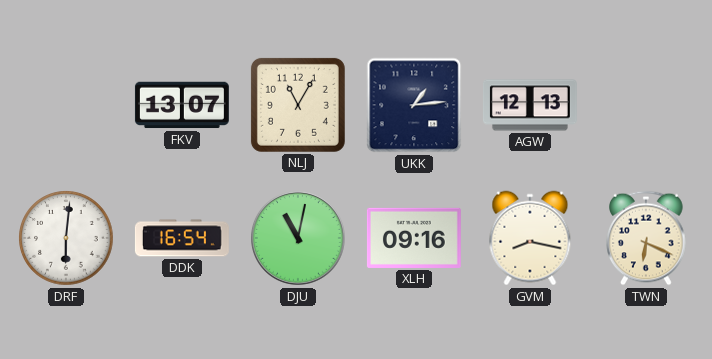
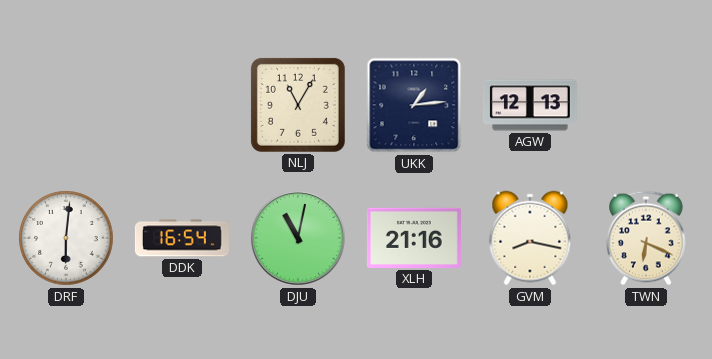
FKV: 13:07 -> none (182, 105)
XLH: 09:16 -> 21:16 (414, 238)
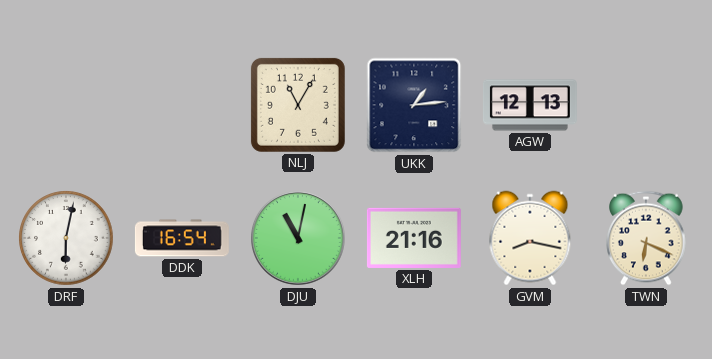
DRF: 6:01 -> 6:02 (66, 238)
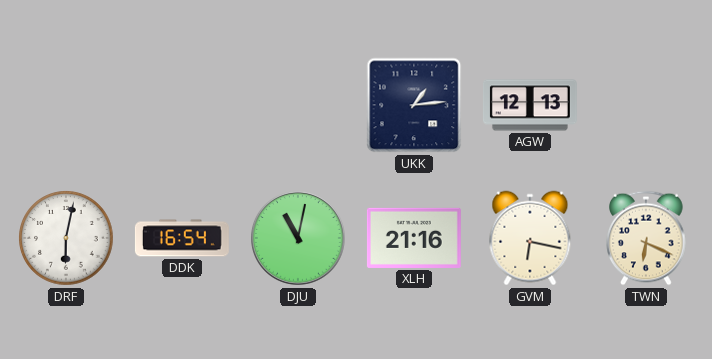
NLJ: 11:05 -> none (298, 105)
GVM: 8:17 -> 6:17 (530, 238)
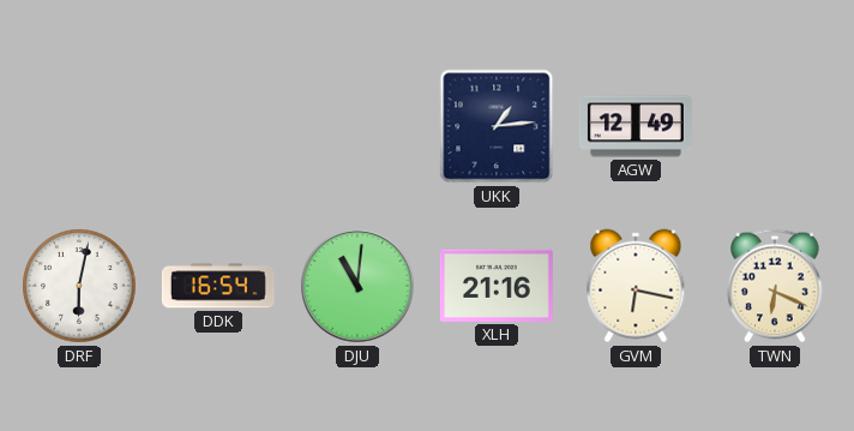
AGW: 12:13 -> 12:49 (636, 126)
DJU: 11:02 -> 11:01 (357, 286)
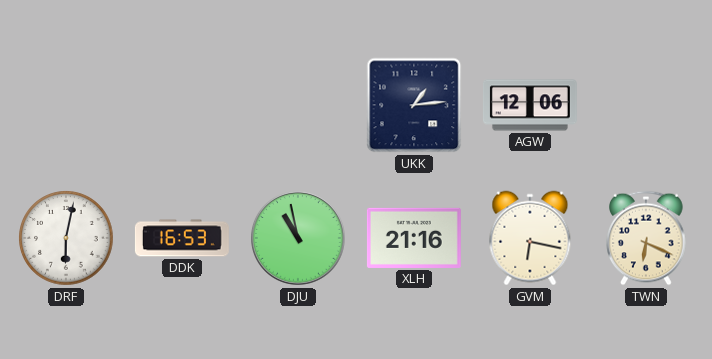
AGW: 12:49 -> 12:06 (530, 105)
DDK: 16:54 -> 16:53 (182, 238)
DJU: 11:01 -> 10:58 (298, 238)
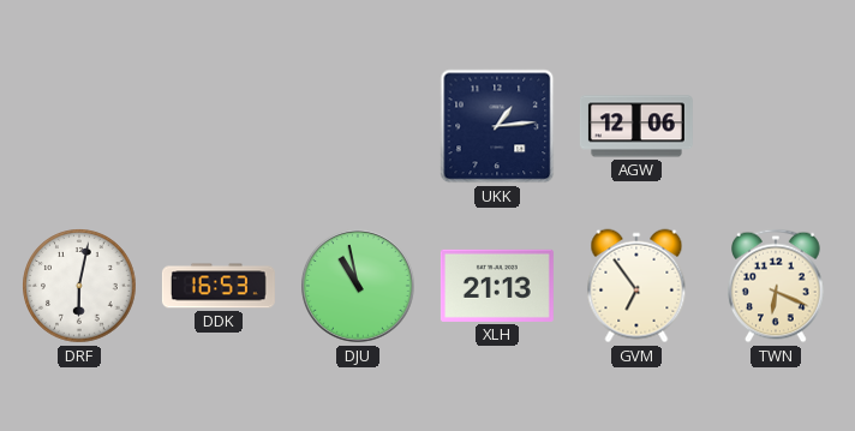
XLH: 21:16 -> 21:13 (497, 286)
GVM: 6:17 -> 6:54 (636, 286)
